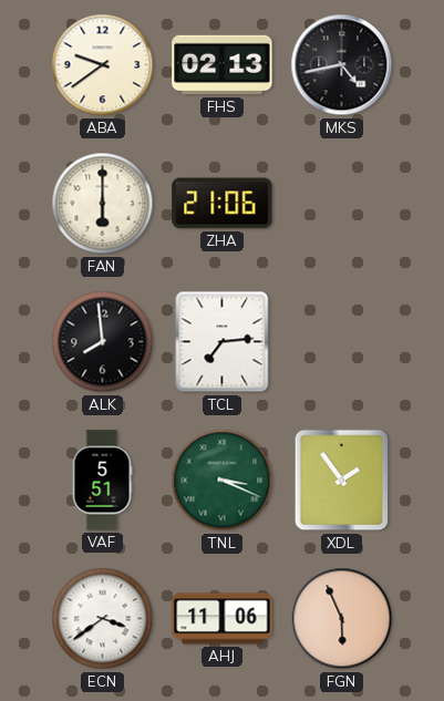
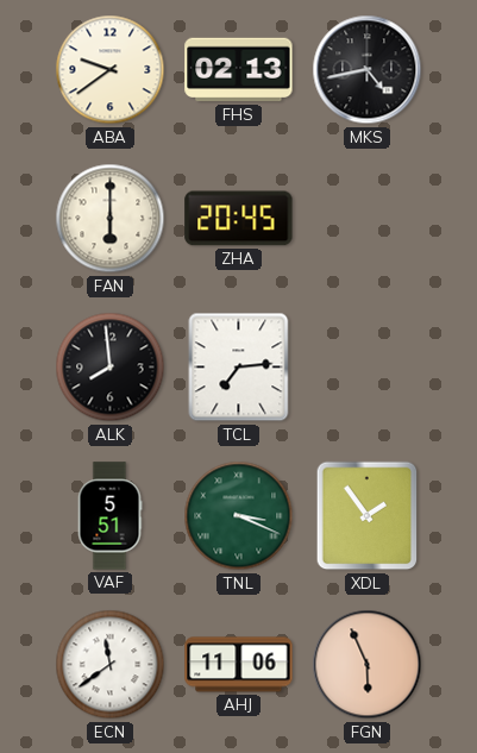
ZHA: 21:06 -> 20:45 (239, 219)
ECN: 3:39 -> 11:39 (111, 665)
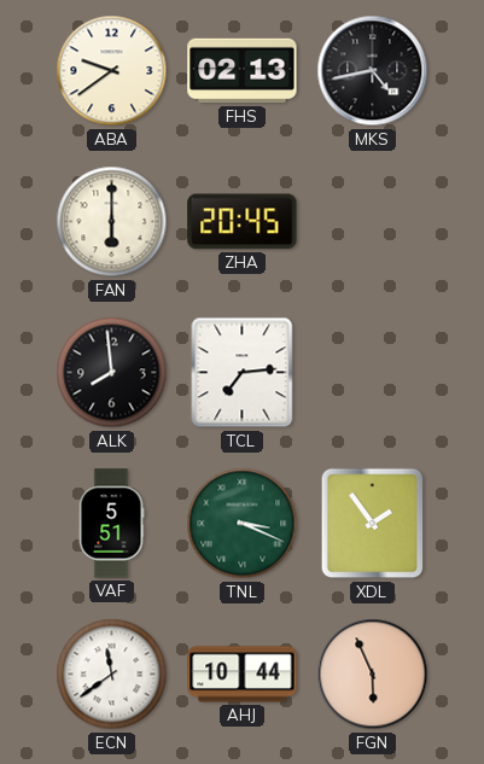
AHJ: 11:06 -> 10:44 (243, 675)
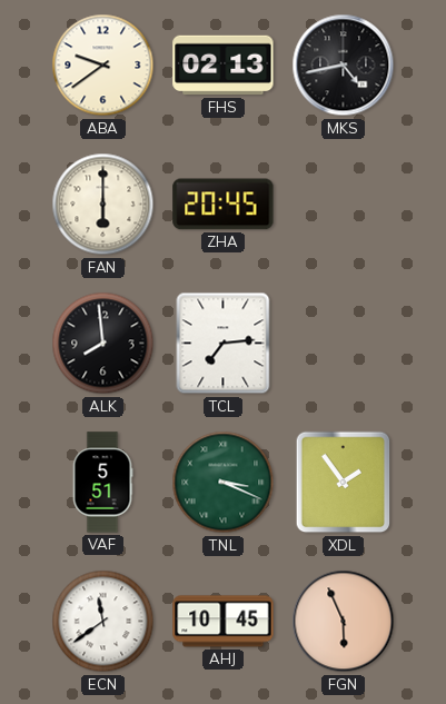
AHJ: 10:44 -> 10:45 (224, 622)
